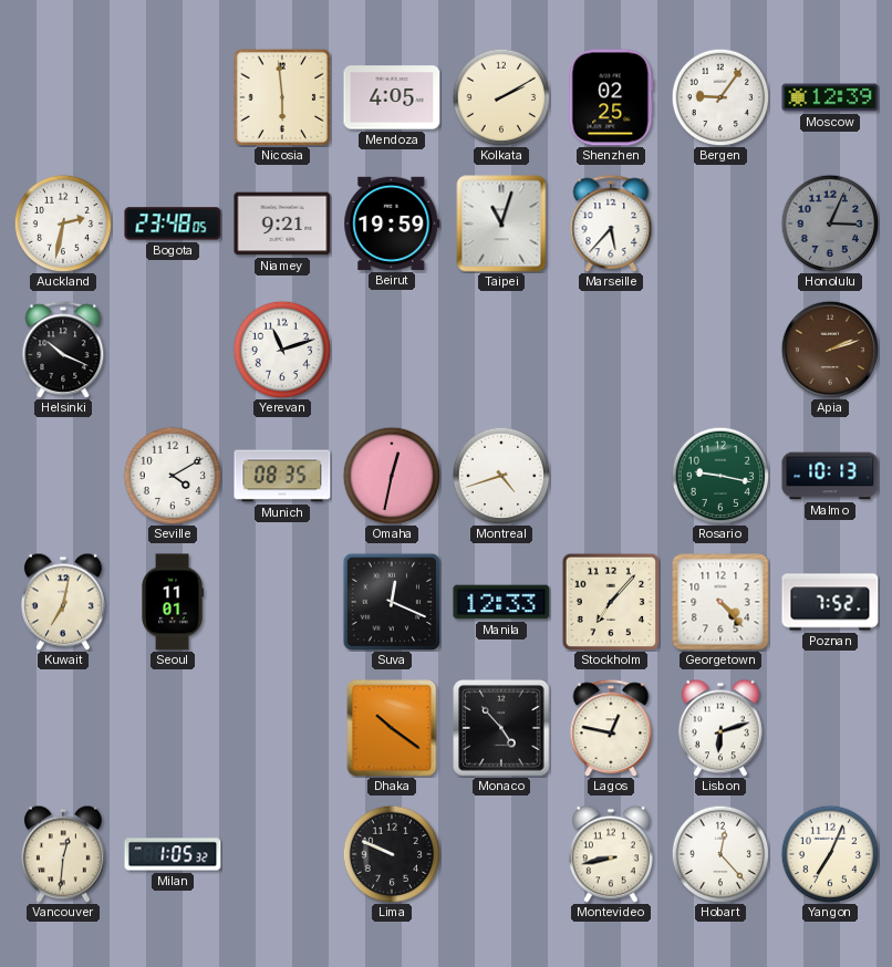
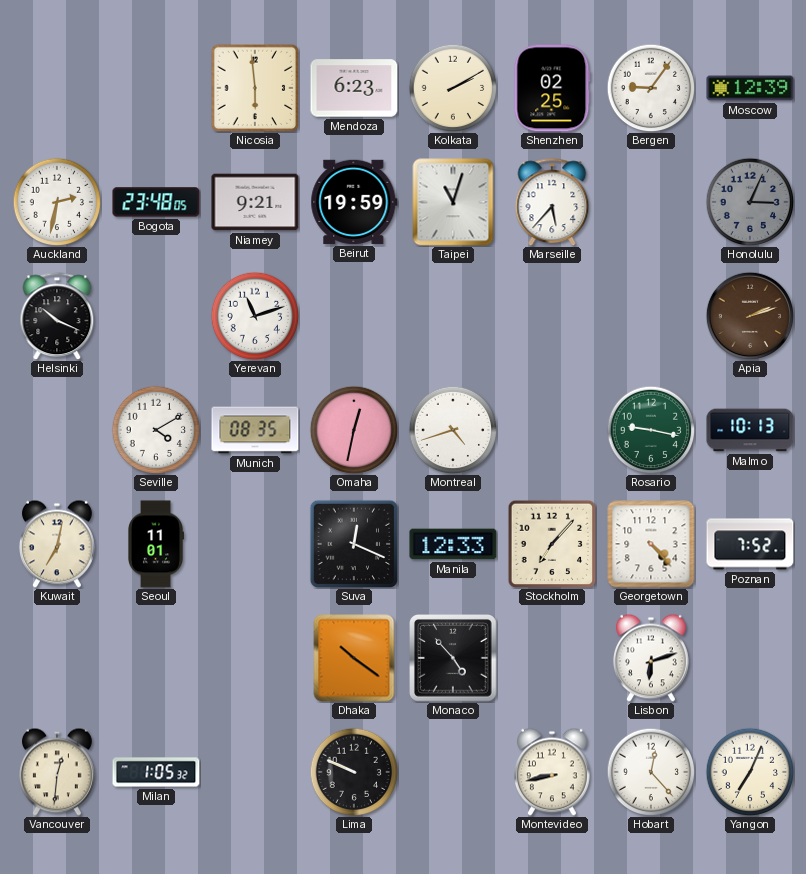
Mendoza: 4:05 -> 6:23 (354, 88)
Lagos: 12:47 -> none (611, 728)
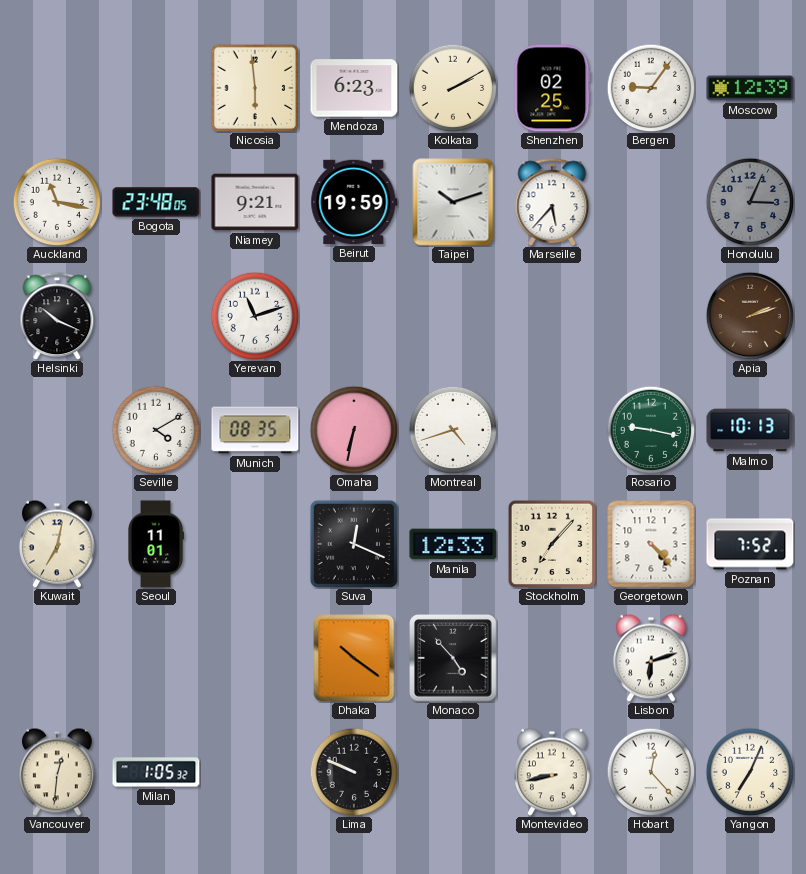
Auckland: 2:32 -> 11:17 (57, 202)
Taipei: 11:03 -> 10:12 (453, 202)
Omaha: 12:32 -> 6:32 (354, 430)
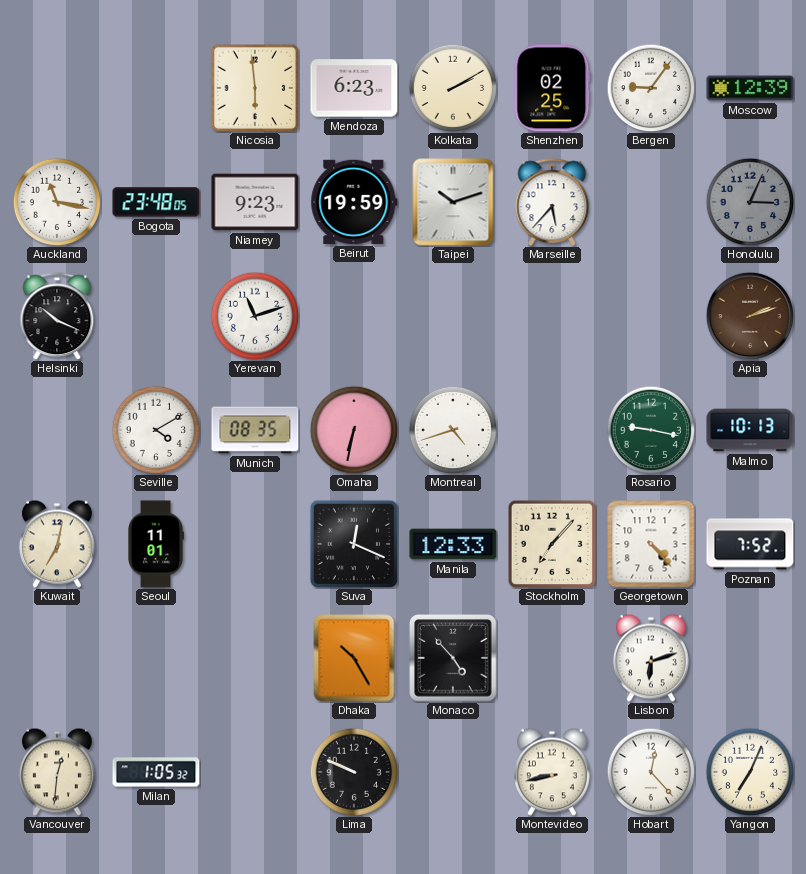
Niamey: 9:21 -> 9:23 (255, 202)
Dhaka: 10:21 -> 10:25 (354, 658)
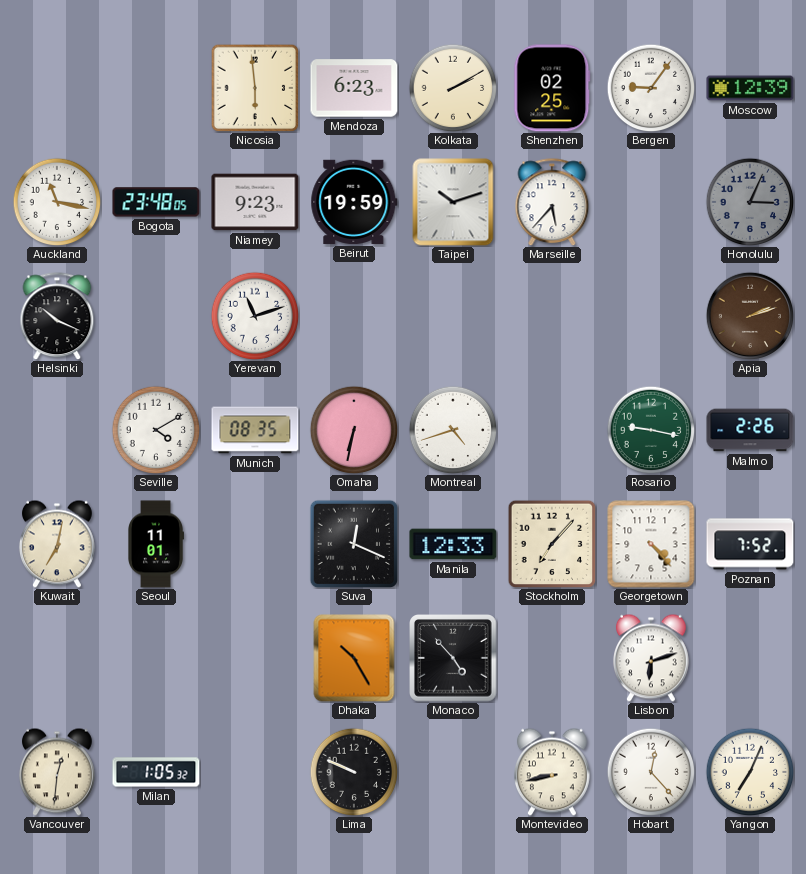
Malmo: 10:13 -> 2:26 (750, 430)
